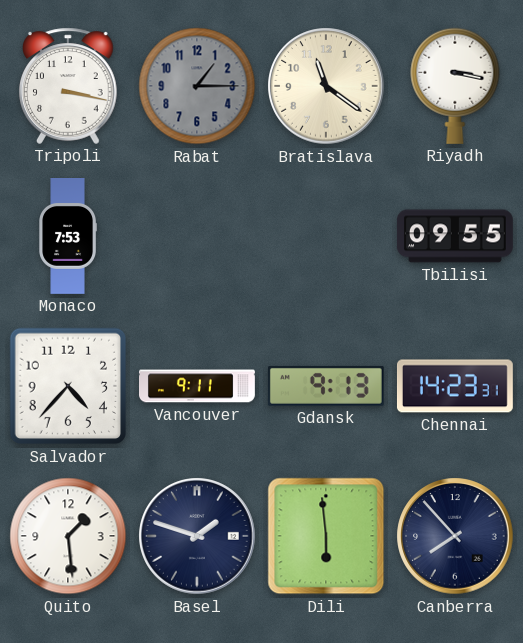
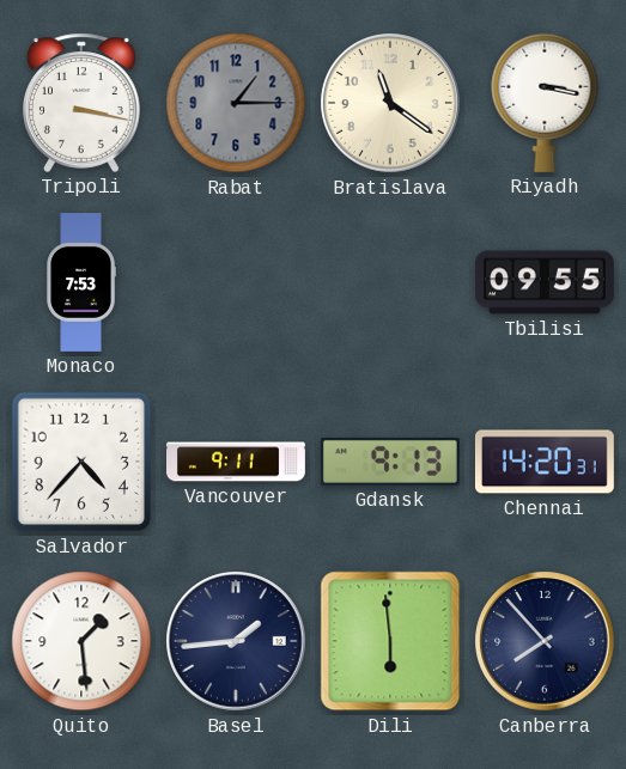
Chennai: 14:23 -> 14:20 (545, 462)
Basel: 1:48 -> 1:44 (236, 641)
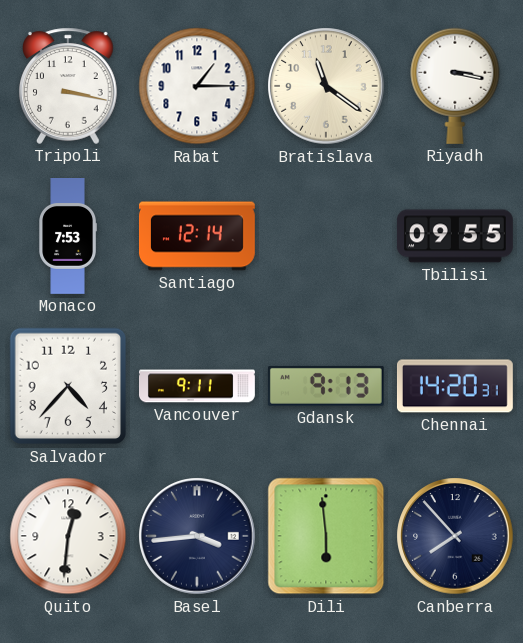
Rabat dial: grey -> white (197, 86)
Santiago: none -> 12:14 (197, 236)
Quito: 1:29 -> 12:31 (68, 536)
Basel: 1:44 -> 3:44 (197, 536)
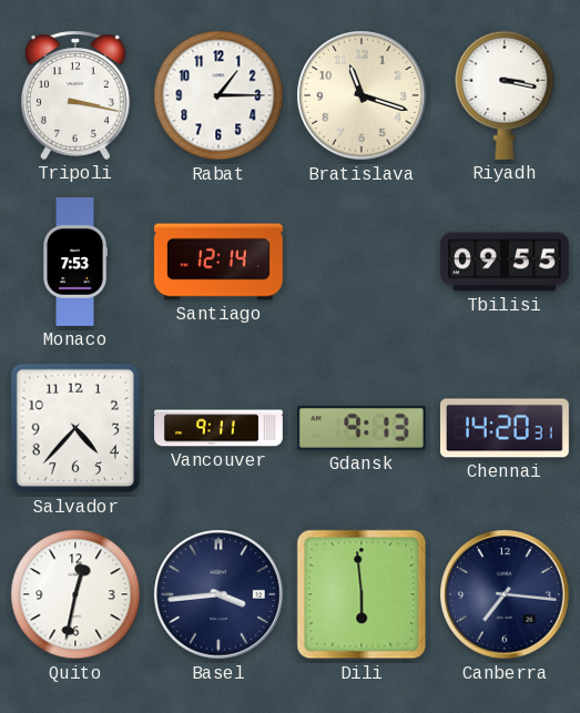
Bratislava: 11:21 -> 11:18 (362, 95)
Quito: 12:31 -> 12:32 (75, 594)
Canberra: 7:53 -> 7:16 (505, 594)
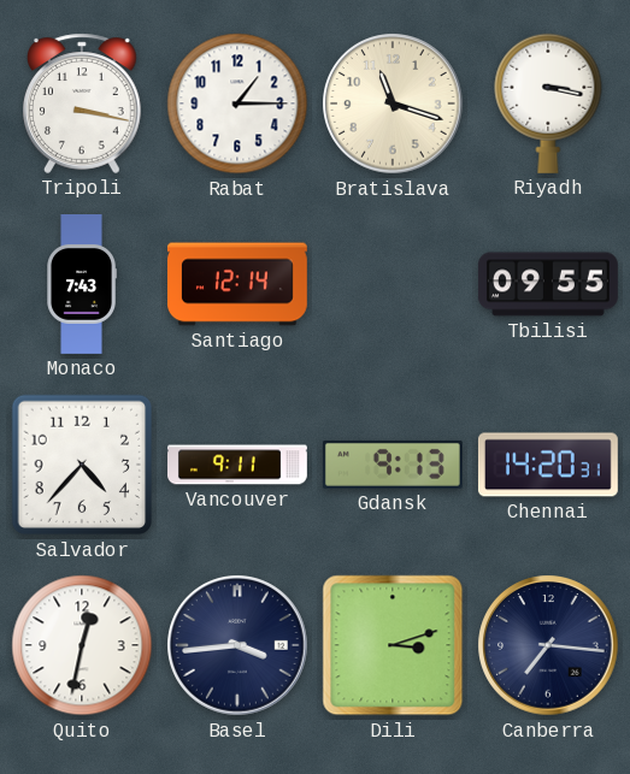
Monaco: 7:53 -> 7:43 (81, 285)
Dili: 5:59 -> 3:12 (393, 645)
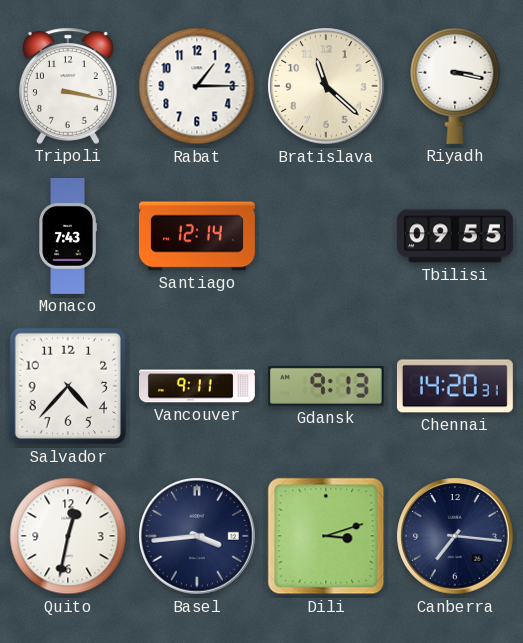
Bratislava: 11:18 -> 11:22 (326, 86)
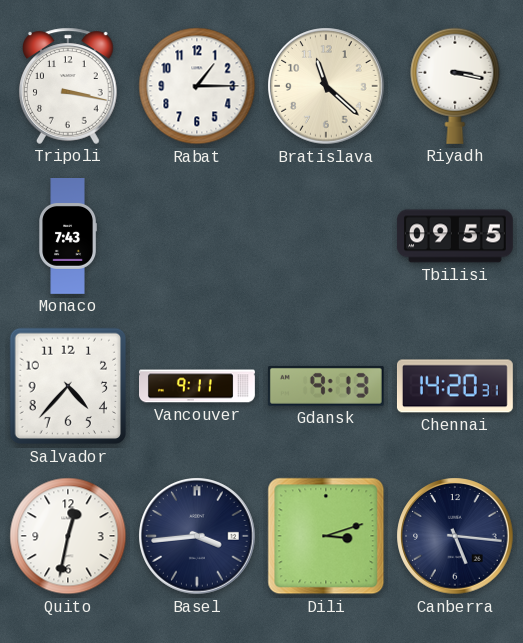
Santiago: 12:14 -> none (197, 236)
Canberra: 7:16 -> 5:16 (455, 536)
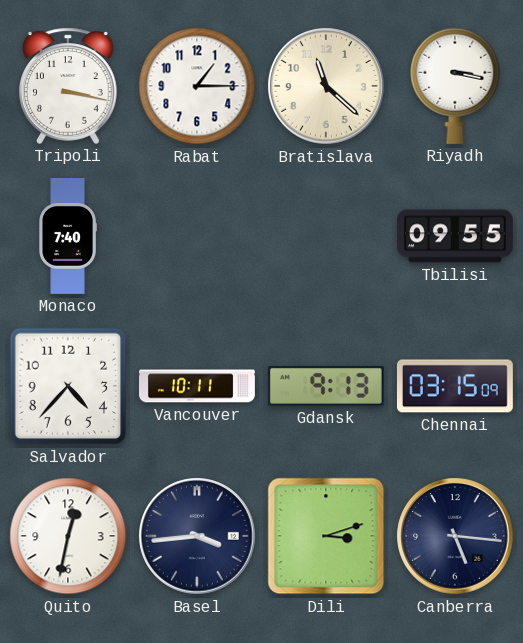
Monaco: 7:43 -> 7:40 (67, 237)
Vancouver: 9:11 -> 10:11 (198, 386)
Chennai: 14:20 -> 03:15 (455, 386)
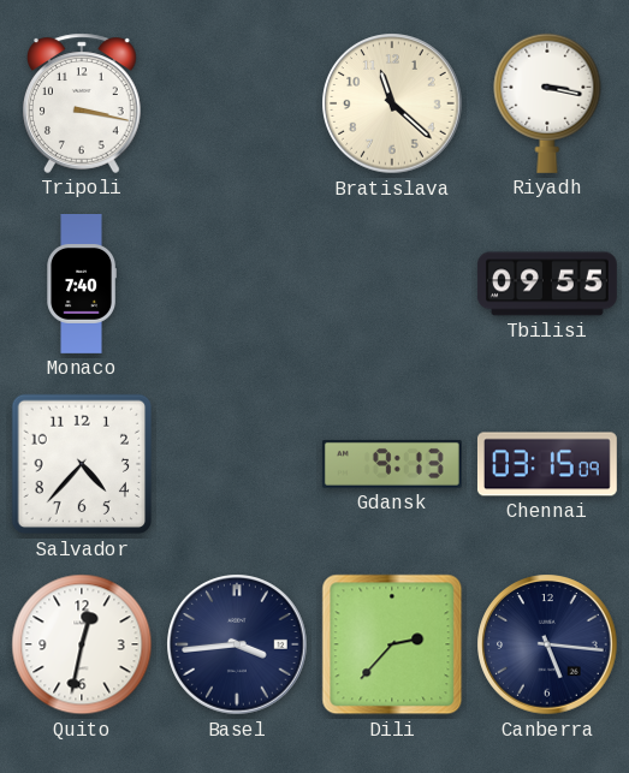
Rabat: 1:15 -> none (197, 86)
Vancouver: 10:11 -> none (198, 386)
Dili: 3:12 -> 2:37 (392, 644)
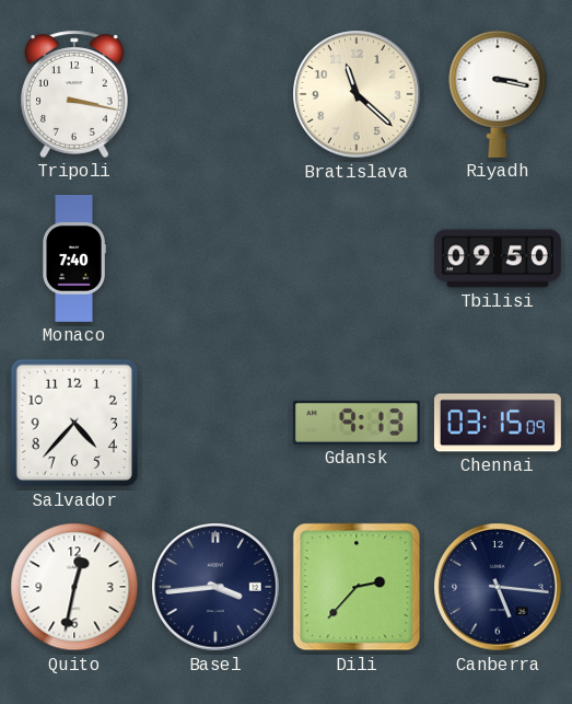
Tbilisi: 09:55 -> 09:50 (498, 258)
